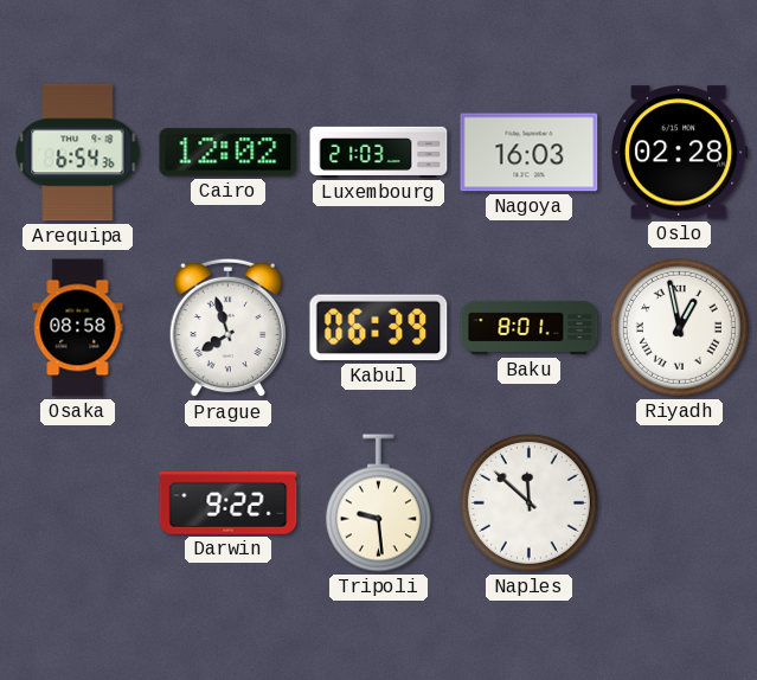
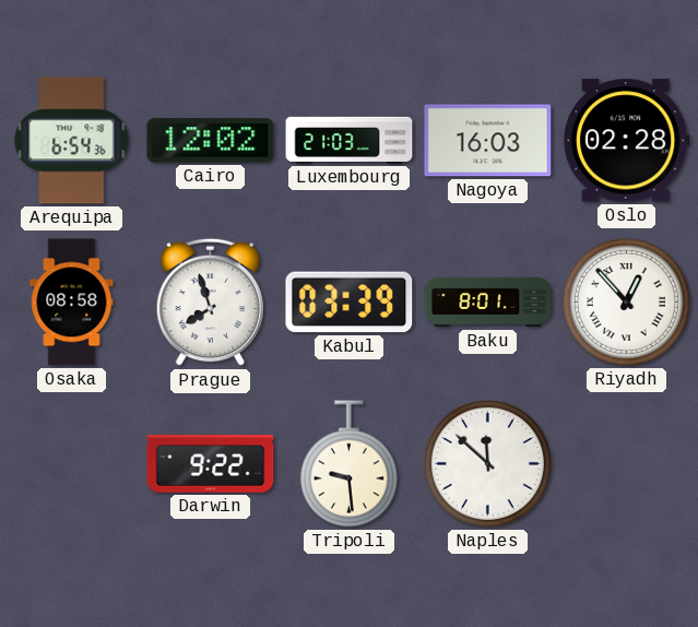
Kabul: 06:39 -> 03:39 (350, 303)
Riyadh: 12:58 -> 12:53 (626, 301)
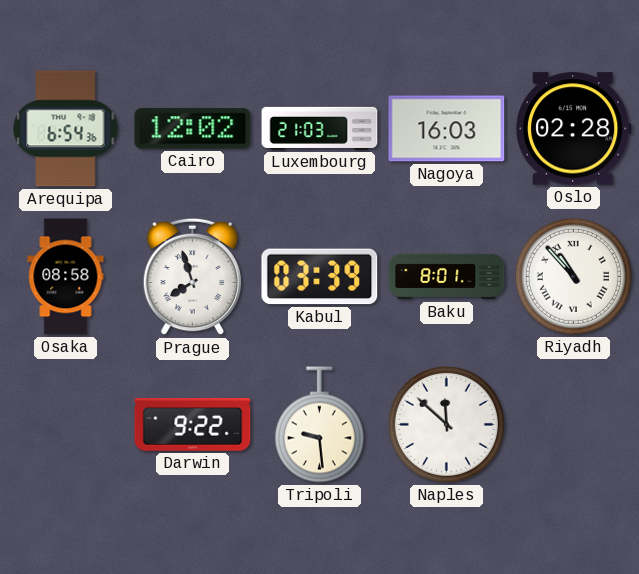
Riyadh: 12:53 -> 10:53 (573, 276)
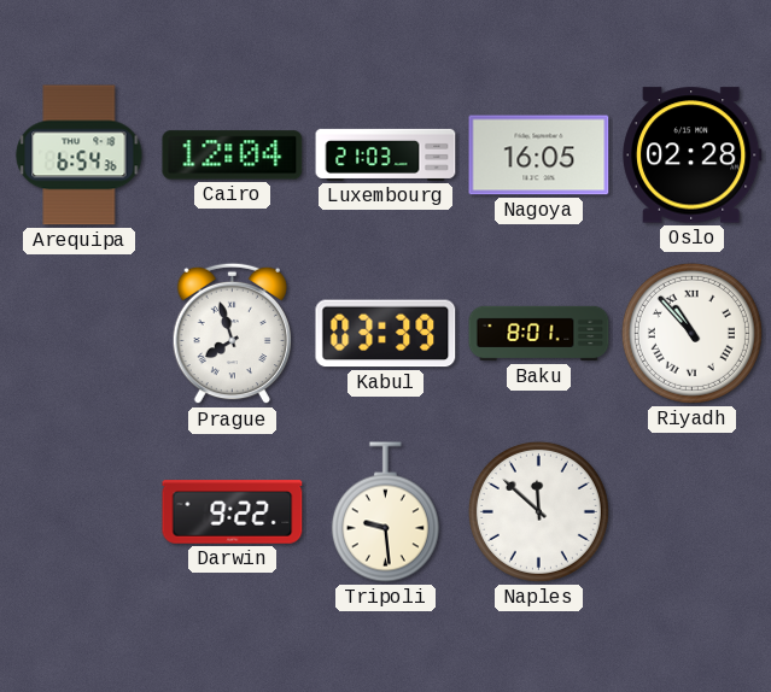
Cairo: 12:02 -> 12:04 (233, 156)
Nagoya: 16:03 -> 16:05 (539, 156)
Osaka: 08:58 -> none (66, 277)
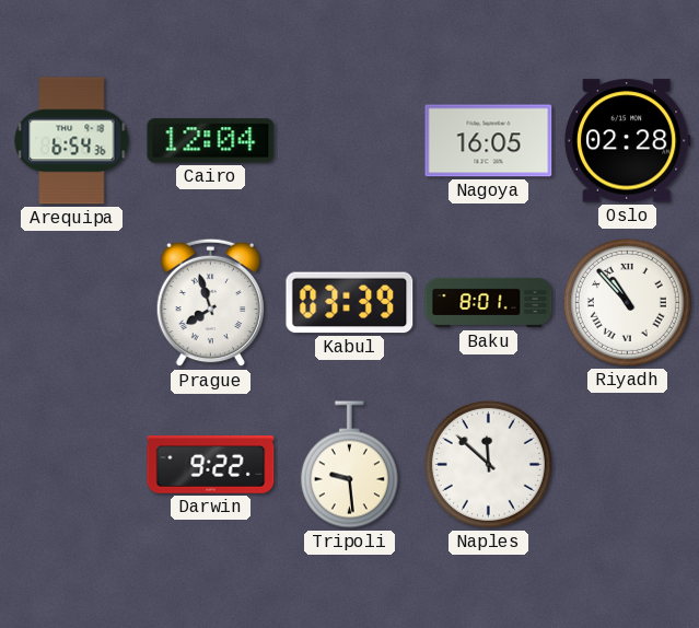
Luxembourg: 21:03 -> none (386, 154)
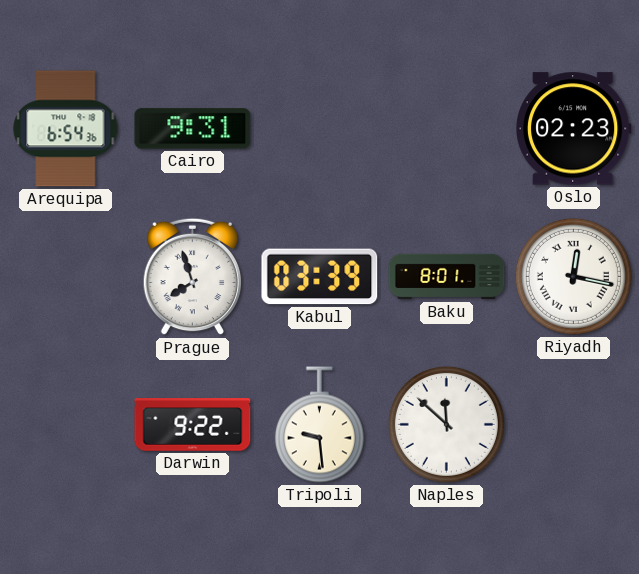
Cairo: 12:04 -> 9:31 (193, 129)
Nagoya: 16:05 -> none (489, 141)
Oslo: 02:28 -> 02:23 (573, 129)
Riyadh: 10:53 -> 12:17 (573, 276)
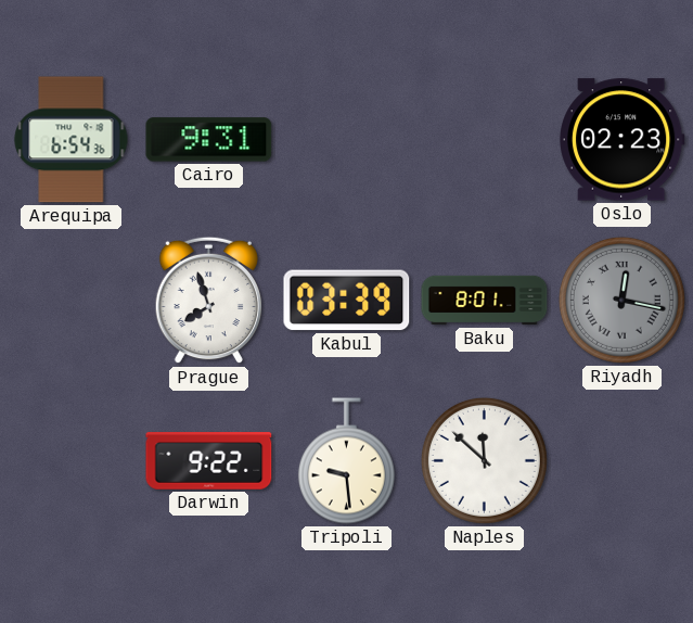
Riyadh dial: white -> grey (621, 300)
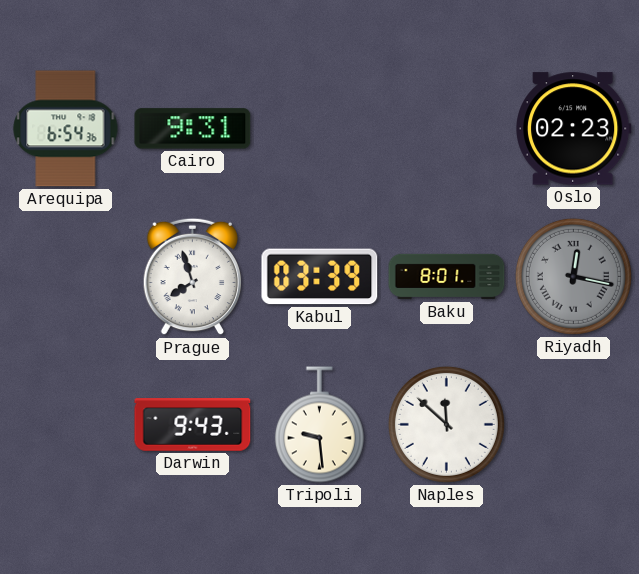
Darwin: 9:22 -> 9:43 (193, 425)
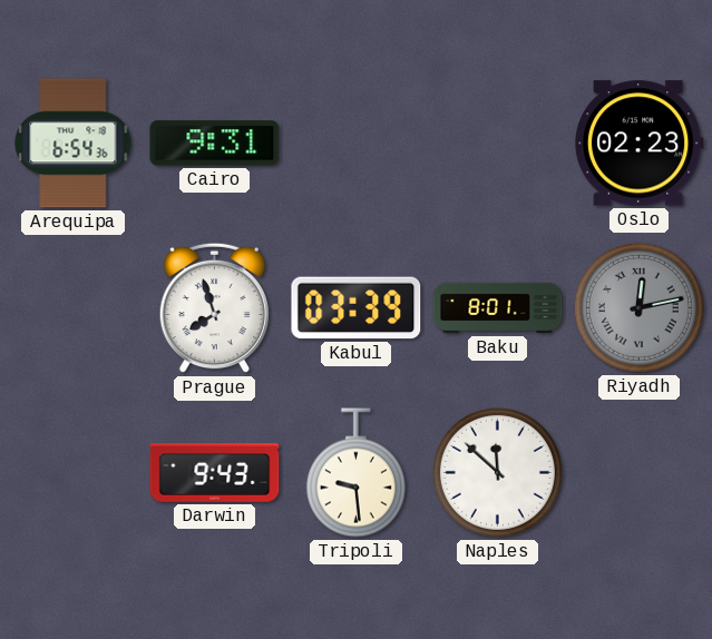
Riyadh: 12:17 -> 12:13 (638, 307)
